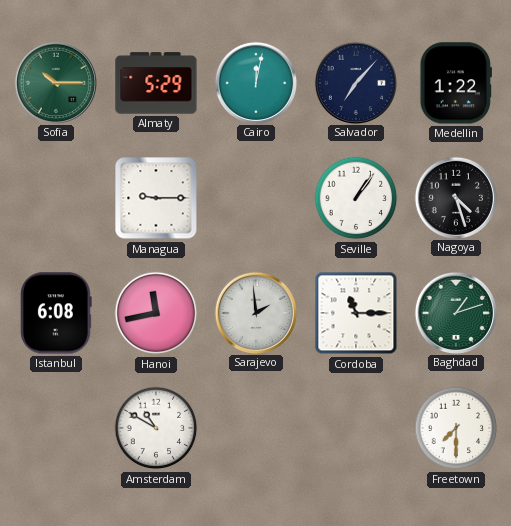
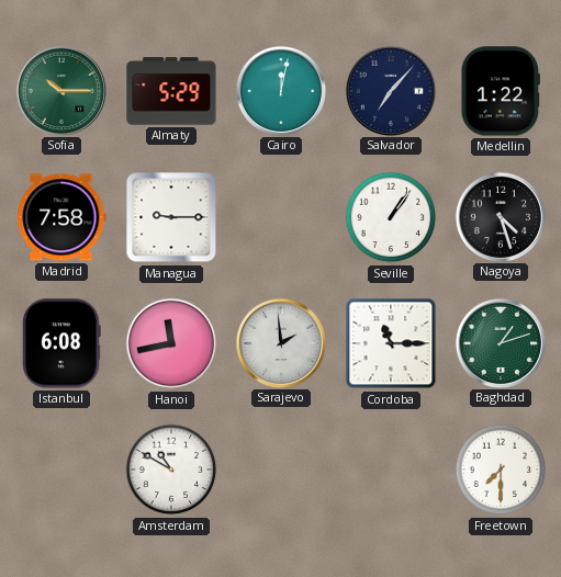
Madrid: none -> 7:58 (61, 217)
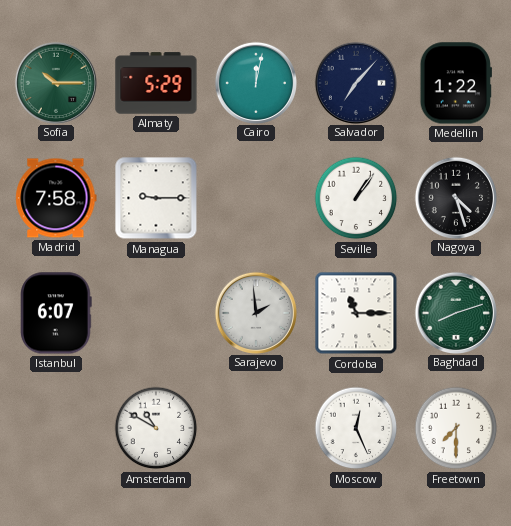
Istanbul: 6:08 -> 6:07 (56, 313)
Hanoi: 11:43 -> none (171, 343)
Baghdad: 1:12 -> 8:12 (455, 312)
Moscow: none -> 12:26 (356, 428)
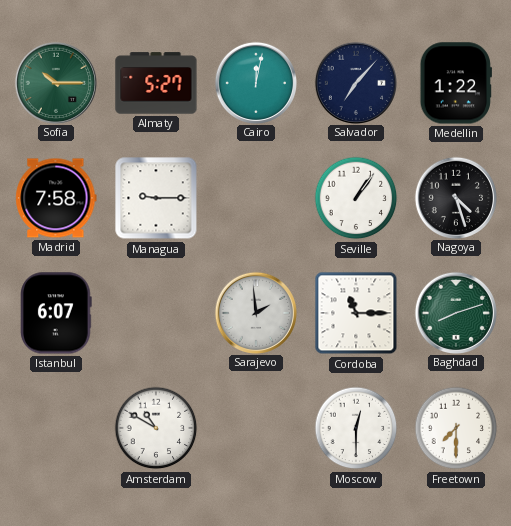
Almaty: 5:29 -> 5:27 (156, 83)
Moscow: 12:26 -> 12:30 (356, 428)
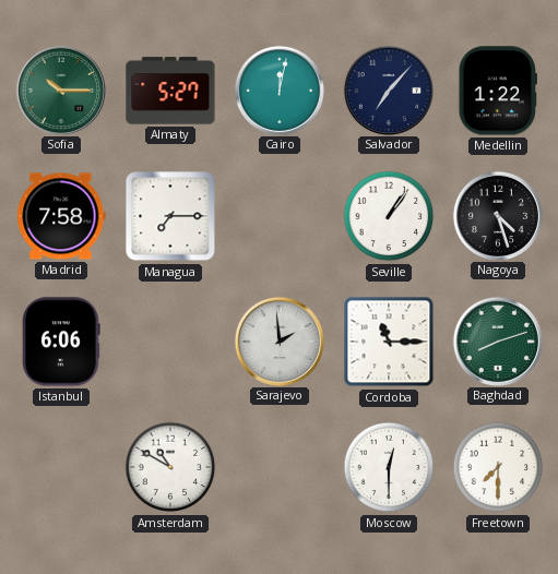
Managua: 9:15 -> 7:15 (170, 216)
Istanbul: 6:07 -> 6:06 (61, 342)
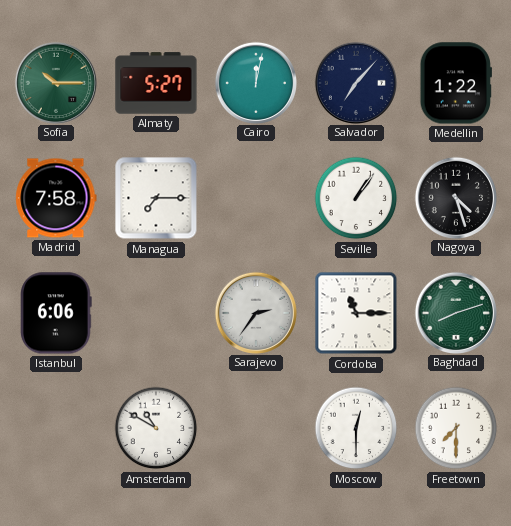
Sarajevo: 1:59 -> 2:36 (255, 312)
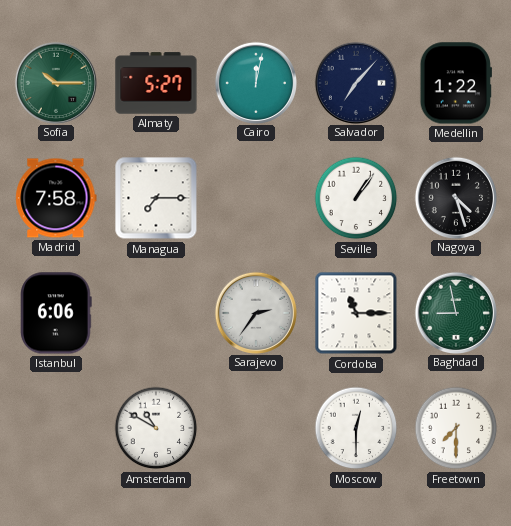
Baghdad: 8:12 -> 8:58 (455, 312)
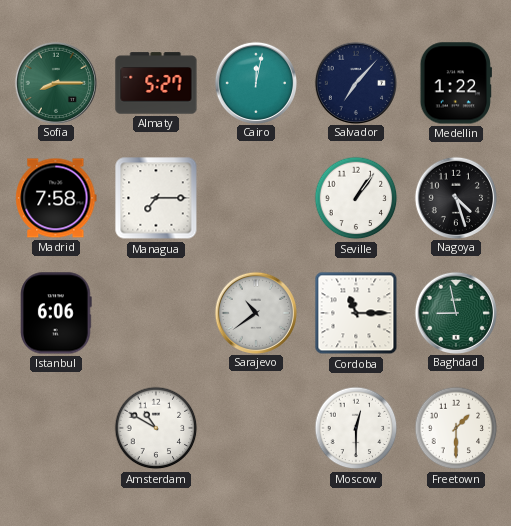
Sofia: 10:15 -> 8:15 (55, 82)
Sarajevo: 2:36 -> 10:39 (255, 312)
Freetown: 7:30 -> 1:30 (456, 428)
